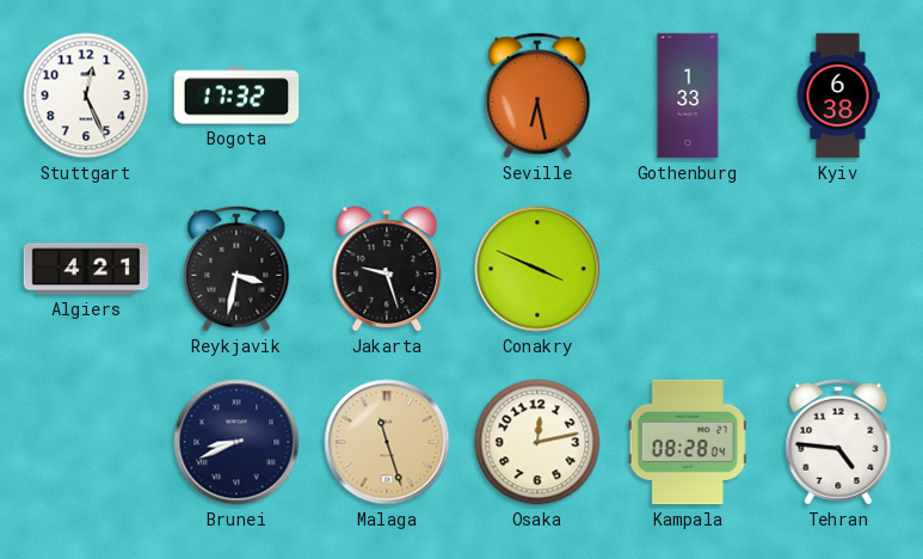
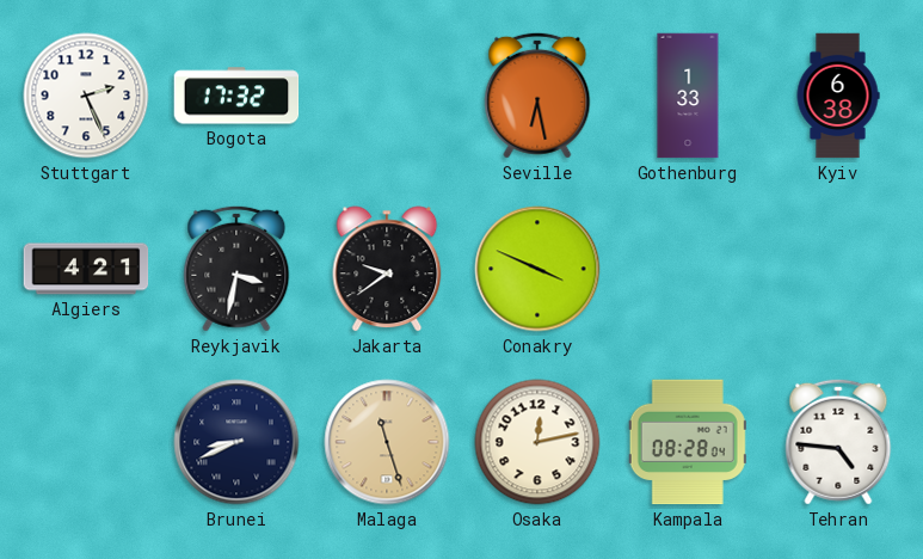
Stuttgart: 12:26 -> 2:26 (86, 96)
Jakarta: 9:27 -> 9:39 (387, 269)
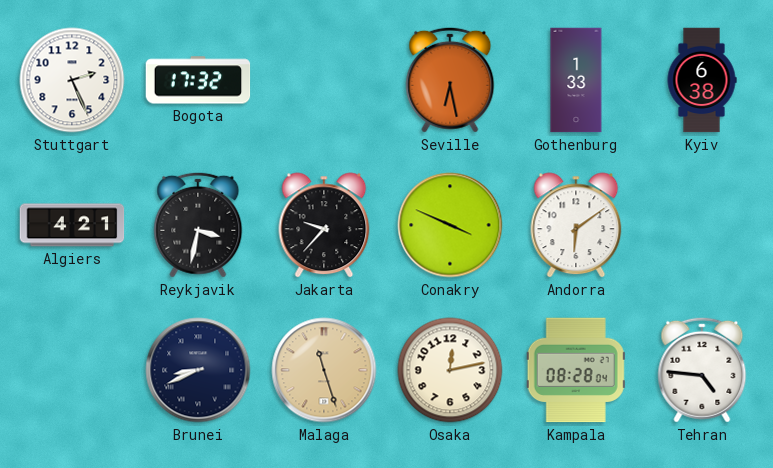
Jakarta: 9:39 -> 9:37 (324, 225)
Andorra: none -> 6:09 (576, 225)
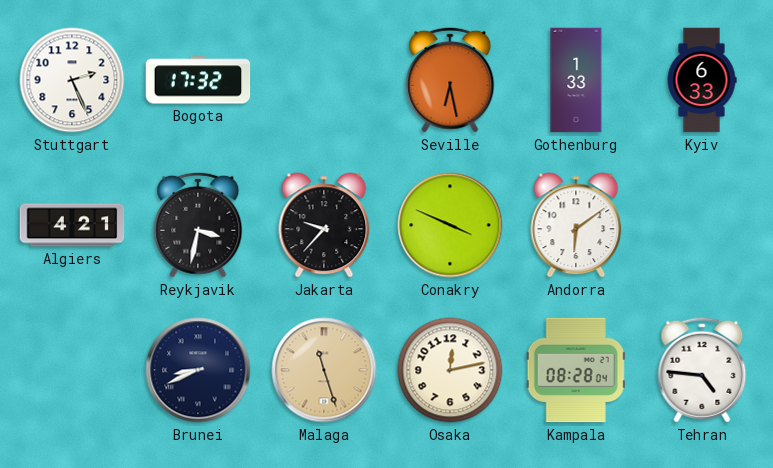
Kyiv: 6:38 -> 6:33 (702, 80)
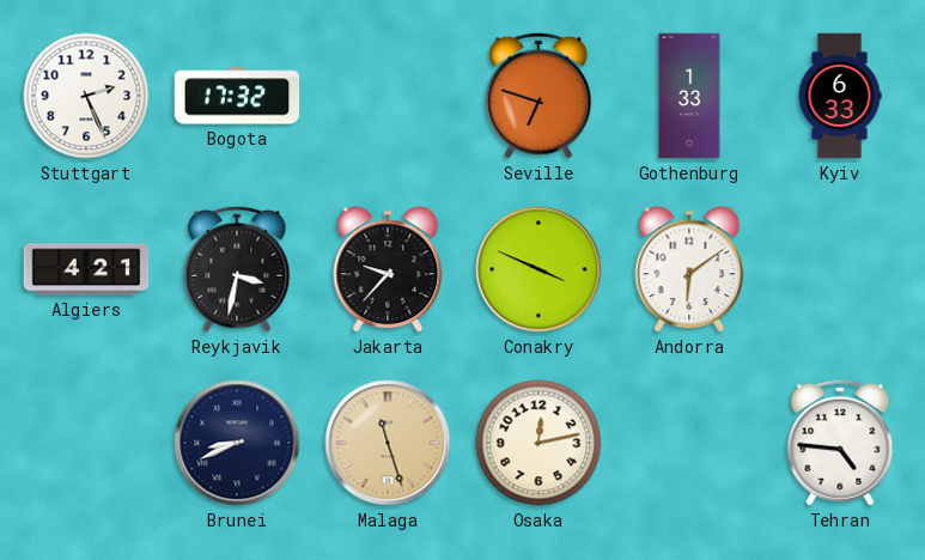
Seville: 6:28 -> 6:48 (538, 96)
Kampala: 08:28 -> none (576, 370)
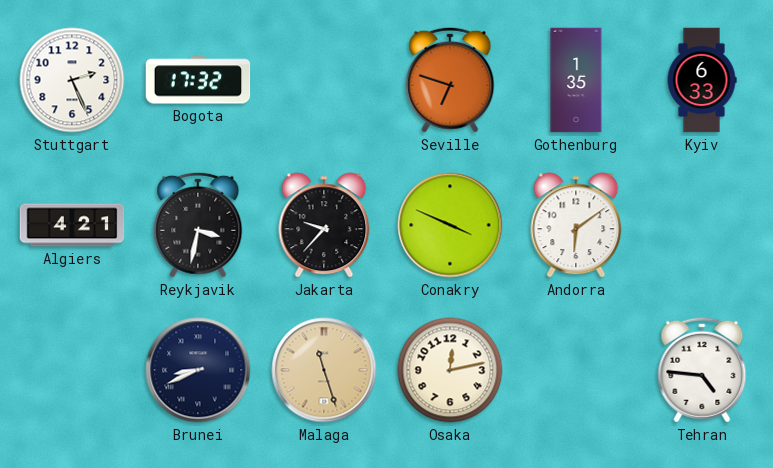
Gothenburg: 1:33 -> 1:35 (576, 80)
